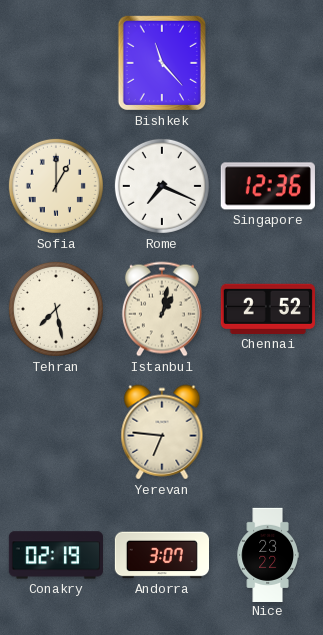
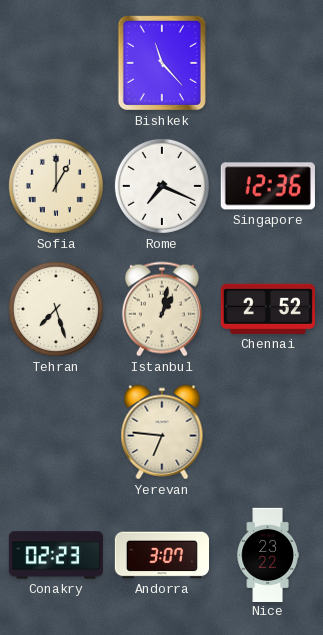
Tehran: 7:28 -> 7:27 (56, 309)
Conakry: 02:19 -> 02:23 (55, 555)
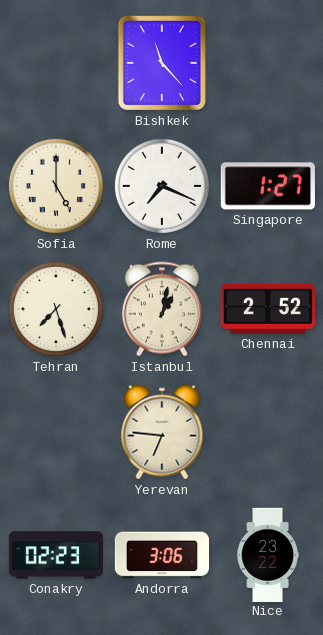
Sofia: 1:00 -> 5:00 (56, 186)
Singapore: 12:36 -> 1:27 (268, 186)
Andorra: 3:07 -> 3:06 (161, 555)
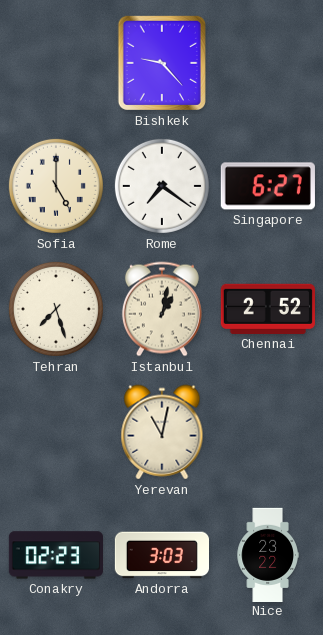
Bishkek: 11:23 -> 9:23 (162, 63)
Rome: 7:19 -> 7:21 (162, 186)
Singapore: 1:27 -> 6:27 (268, 186)
Yerevan: 6:46 -> 11:02 (162, 432)
Andorra: 3:06 -> 3:03 (161, 555)
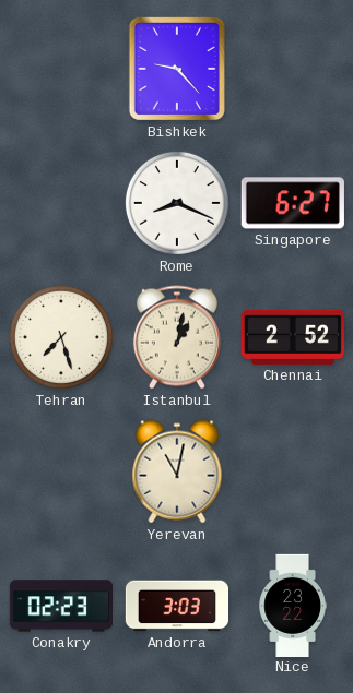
Sofia: 5:00 -> none (56, 186)
Rome: 7:21 -> 8:19 (177, 203)
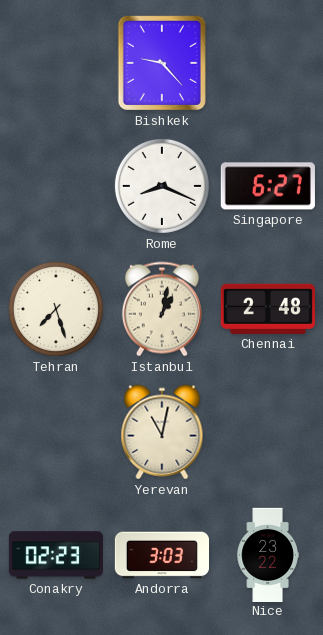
Chennai: 2:52 -> 2:48 (268, 309)
